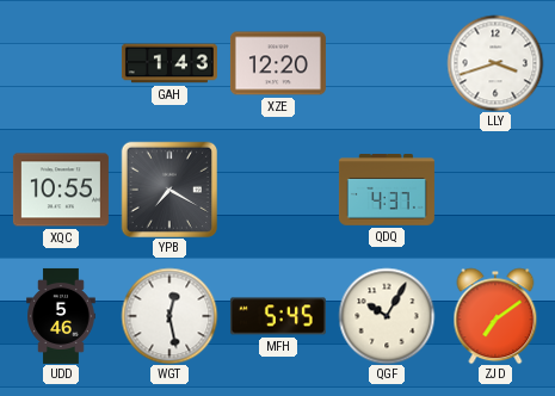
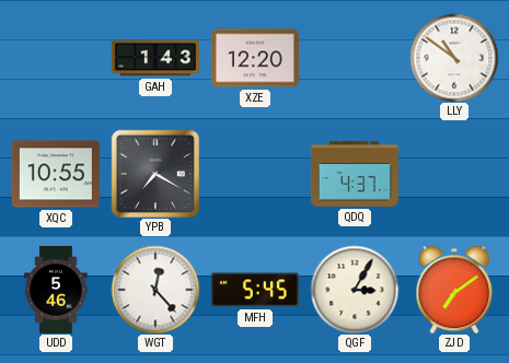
LLY: 3:42 -> 10:51 (454, 58)
WGT: 12:28 -> 12:23 (155, 290)
QGF: 10:05 -> 3:05 (355, 290)
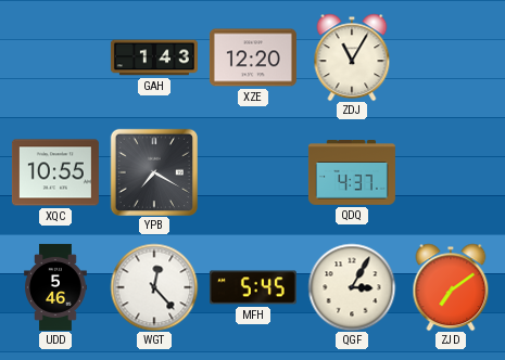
ZDJ: none -> 11:05 (352, 57)
LLY: 10:51 -> none (454, 58)
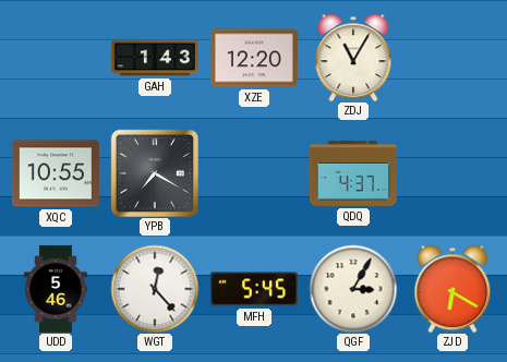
ZJD: 7:09 -> 6:20 (452, 289)
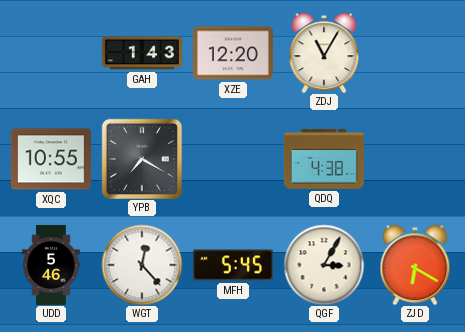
QDQ: 4:37 -> 4:38 (324, 160)
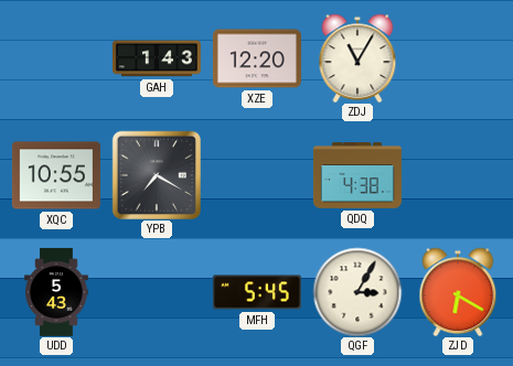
UDD: 5:46 -> 5:43 (56, 292)
WGT: 12:23 -> none (142, 265)
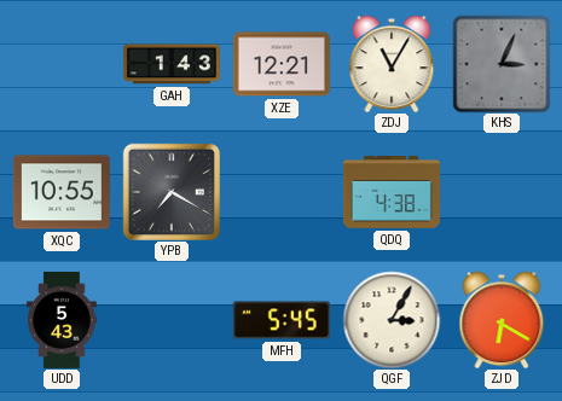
XZE: 12:20 -> 12:21 (282, 64)
KHS: none -> 3:04 (502, 64)
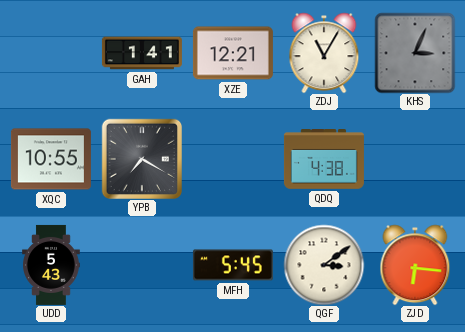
GAH: 1:43 -> 1:41 (142, 53)
QGF: 3:05 -> 3:09 (324, 265)
ZJD: 6:20 -> 6:16 (415, 265)
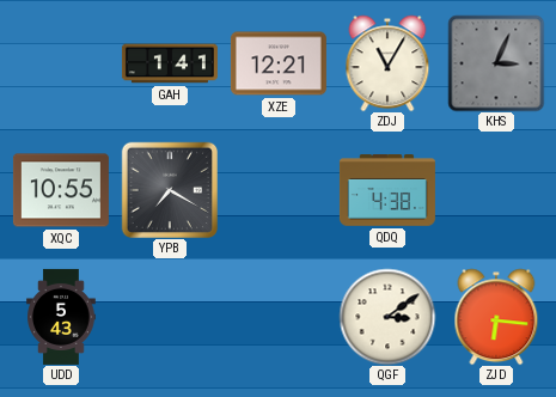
MFH: 5:45 -> none (233, 265)
